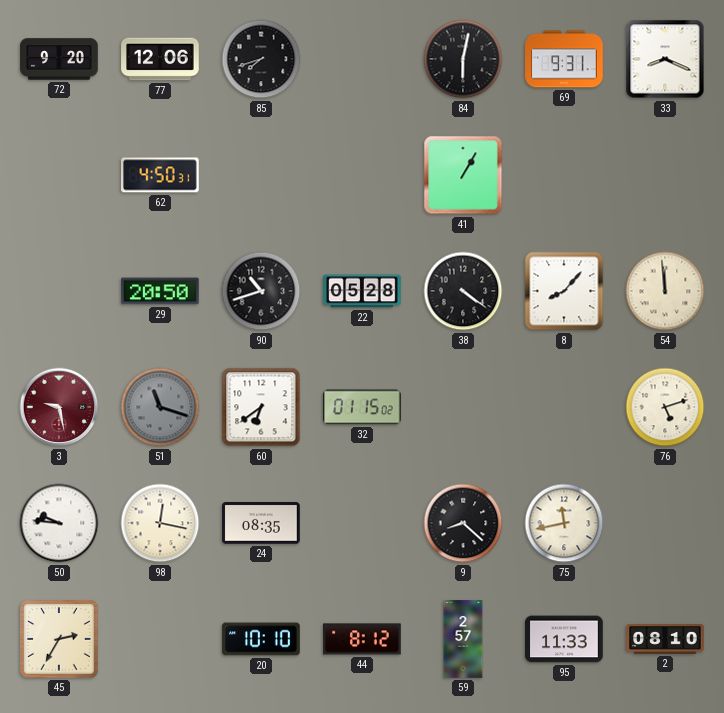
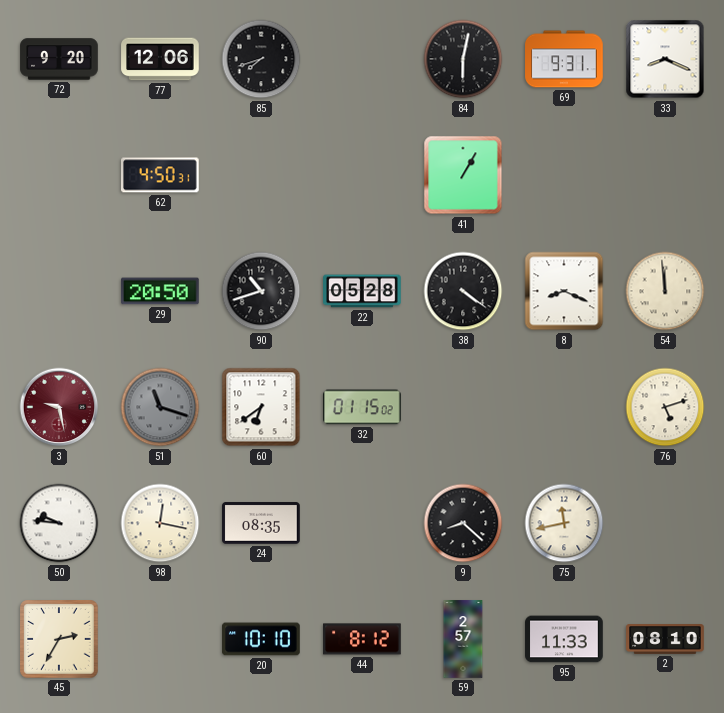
8: 8:07 -> 8:19 (564, 291)
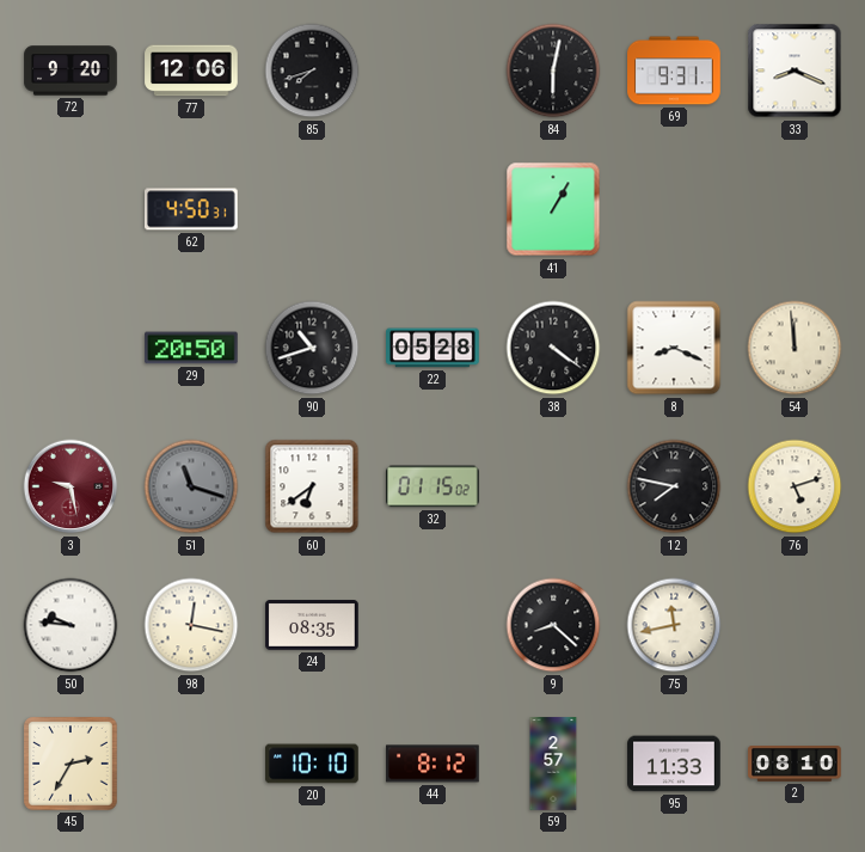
12: none -> 7:47 (674, 486)
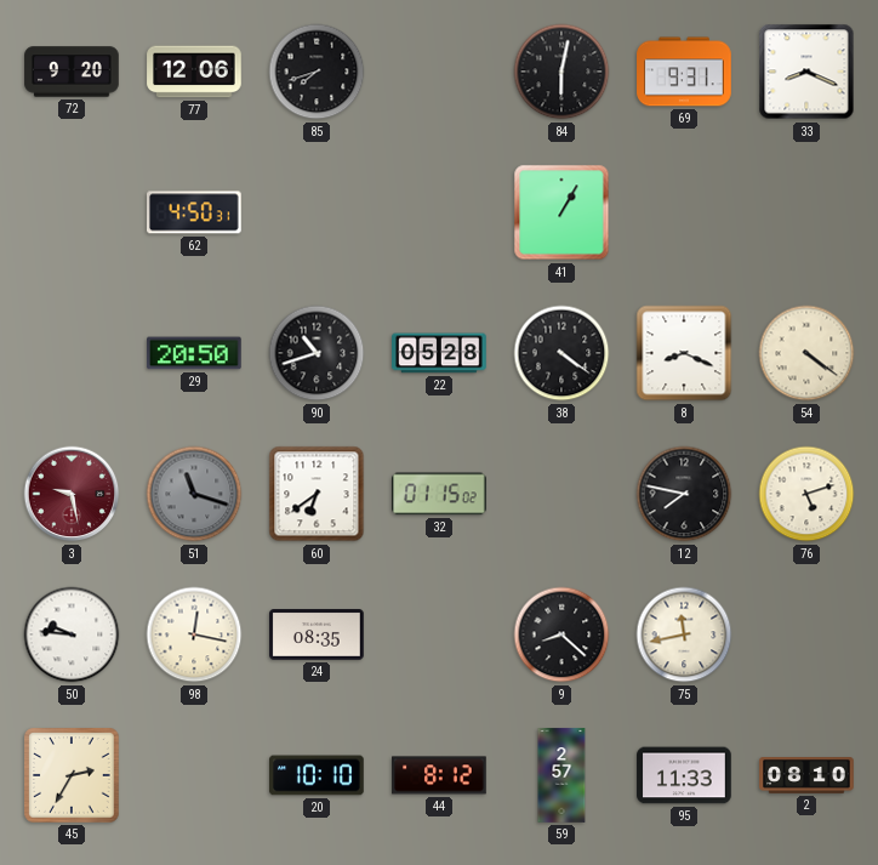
54: 11:59 -> 4:21 (806, 353)
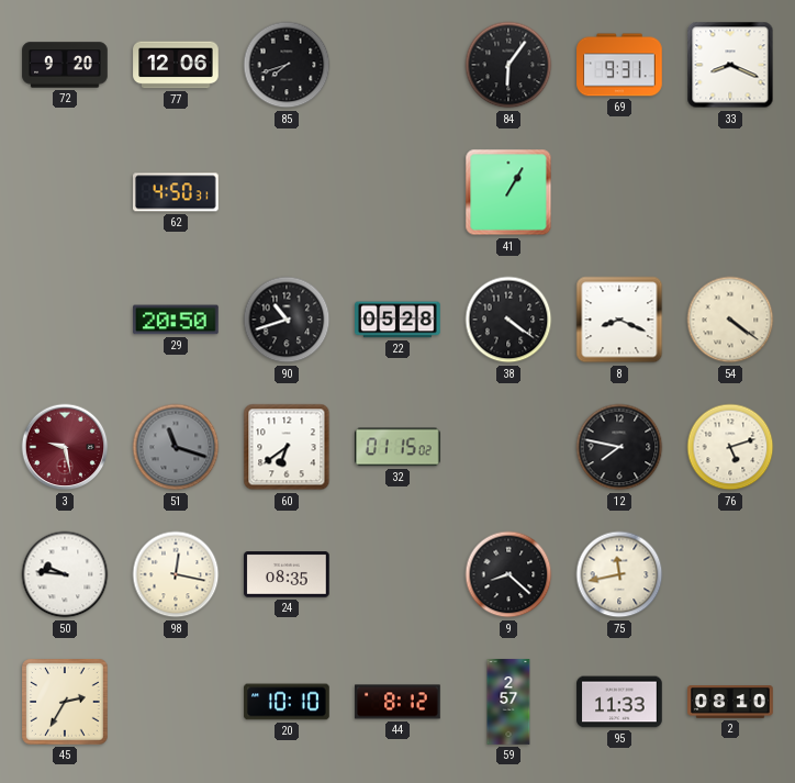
84: 6:02 -> 6:06 (508, 65)
